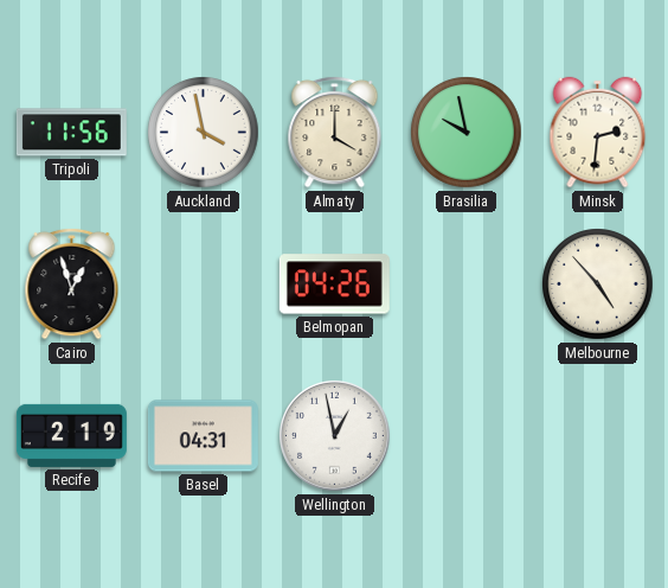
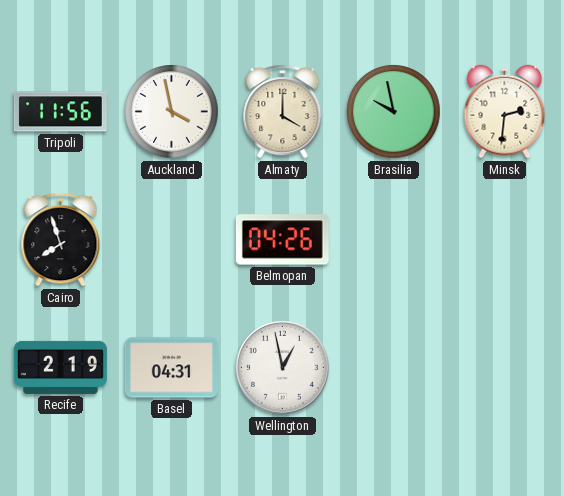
Cairo: 12:57 -> 7:57 (61, 239)
Melbourne: 4:53 -> none (598, 285)
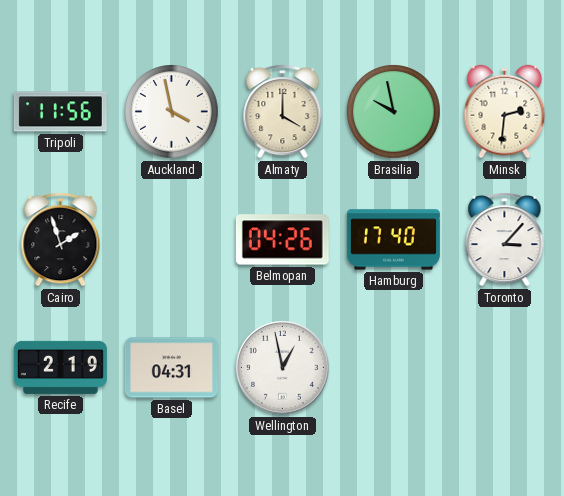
Cairo: 7:57 -> 1:57 (61, 239)
Hamburg: none -> 17:40 (393, 240)
Toronto: none -> 3:07 (505, 239)
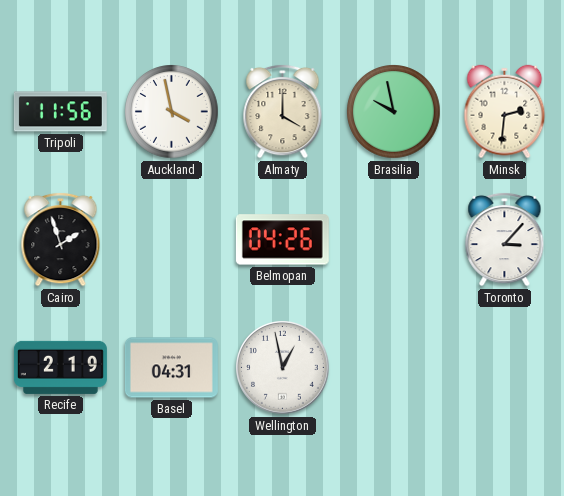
Hamburg: 17:40 -> none (393, 240)
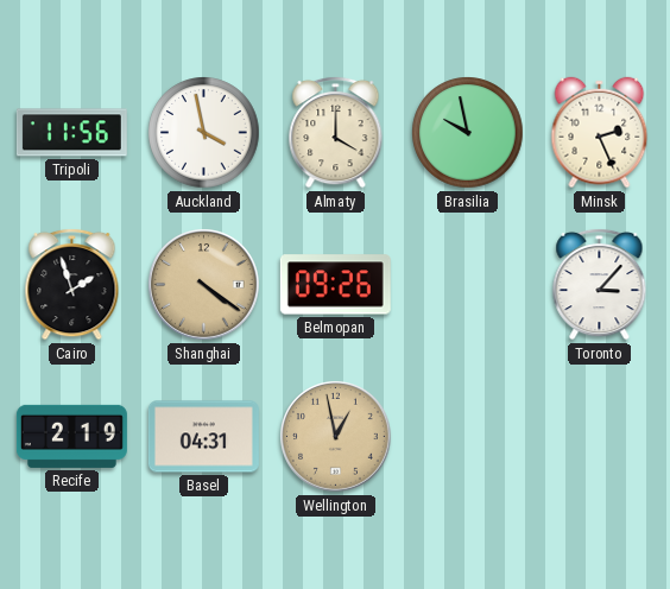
Minsk: 2:31 -> 2:26 (600, 133)
Shanghai: none -> 4:21 (204, 285)
Belmopan: 04:26 -> 09:26 (335, 285)
Wellington dial: white -> champagne (336, 437)
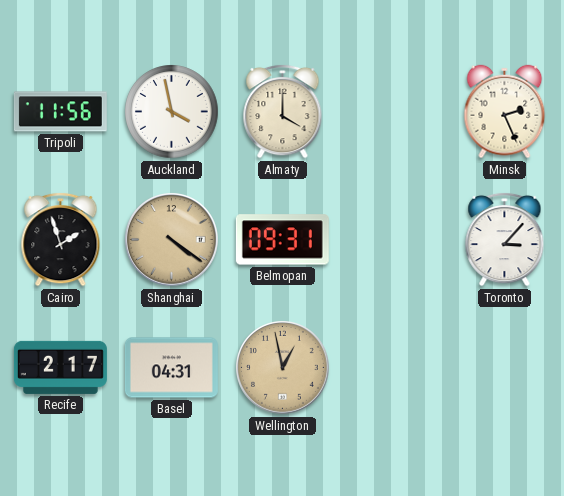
Brasilia: 9:58 -> none (468, 133)
Belmopan: 09:26 -> 09:31 (282, 240)
Recife: 2:19 -> 2:17 (60, 367)
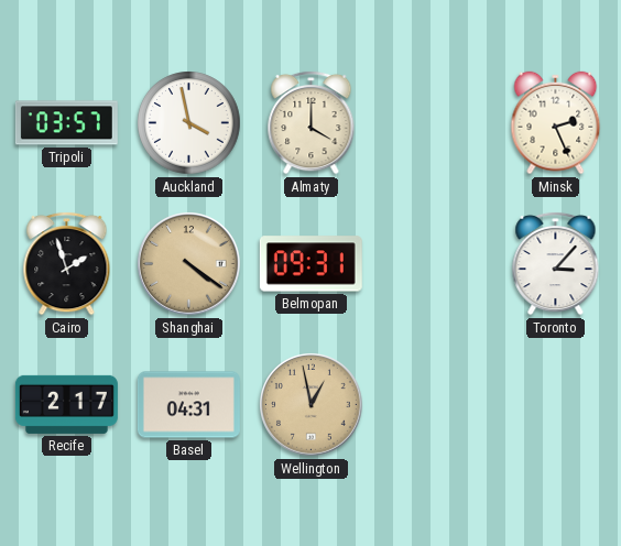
Tripoli: 11:56 -> 03:57 (66, 123)
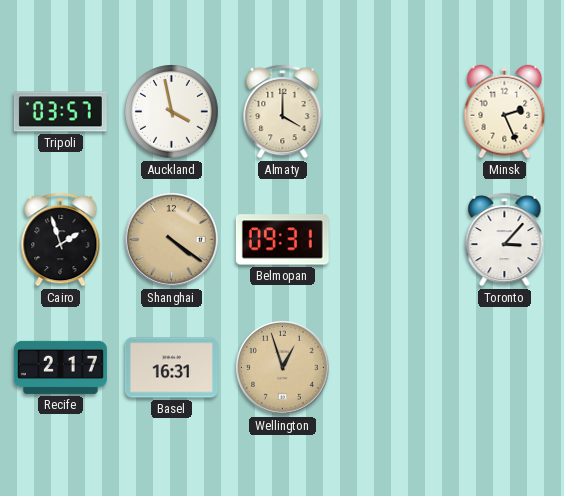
Basel: 04:31 -> 16:31 (171, 368)
Wellington: 12:58 -> 12:57 (283, 368)
